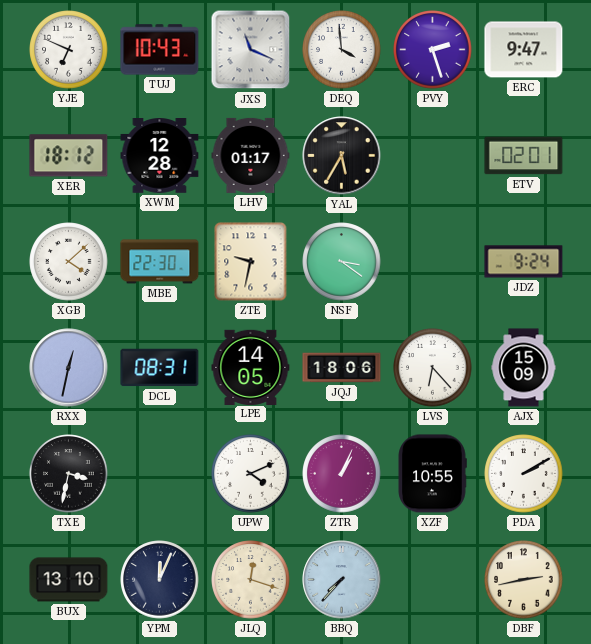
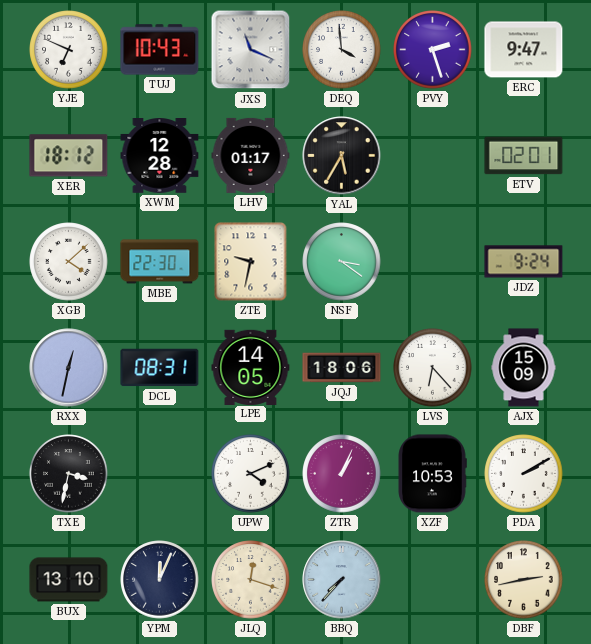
XZF: 10:55 -> 10:53 (432, 474)
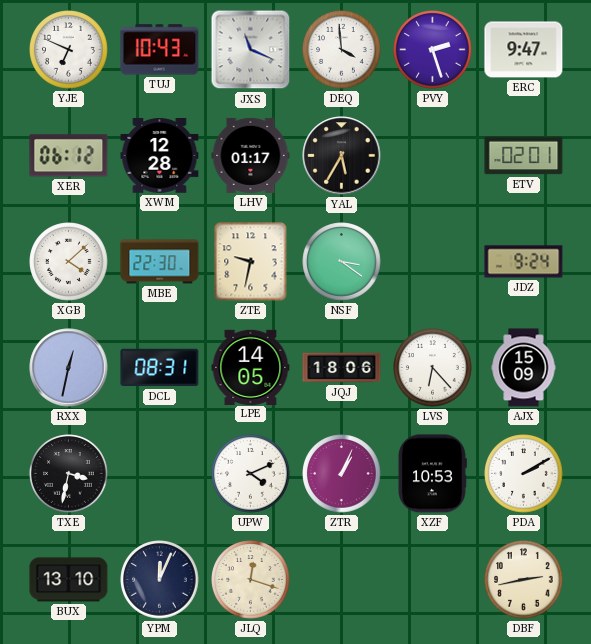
XER: 18:12 -> 06:12 (69, 156)
BBQ: 7:37 -> none (342, 580)
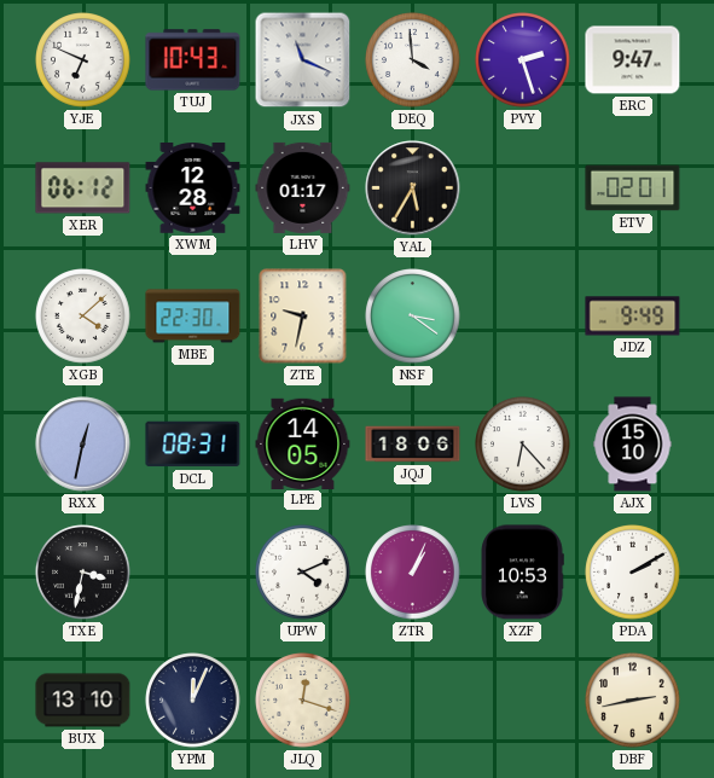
JDZ: 9:24 -> 9:49 (633, 317)
AJX: 15:09 -> 15:10 (633, 445)
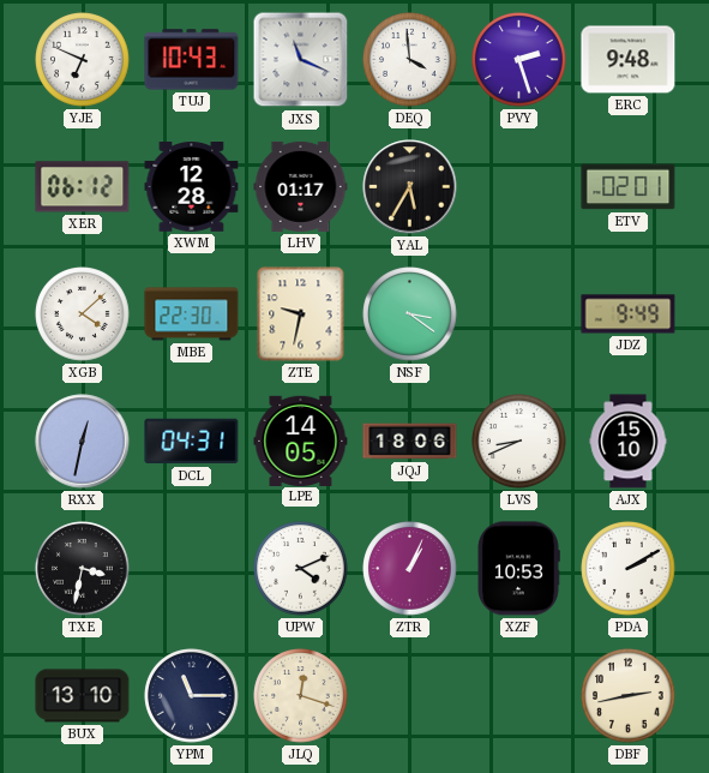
ERC: 9:47 -> 9:48 (629, 60)
DCL: 08:31 -> 04:31 (192, 442)
LVS: 6:23 -> 8:41 (519, 442)
YPM: 12:04 -> 11:15 (192, 696)
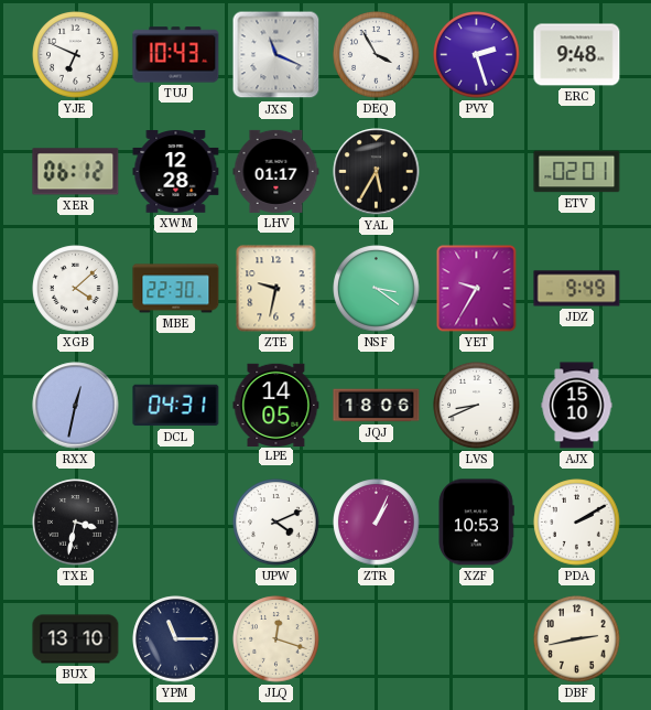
DEQ: 3:59 -> 3:55 (377, 55)
YET: none -> 9:35 (477, 289)
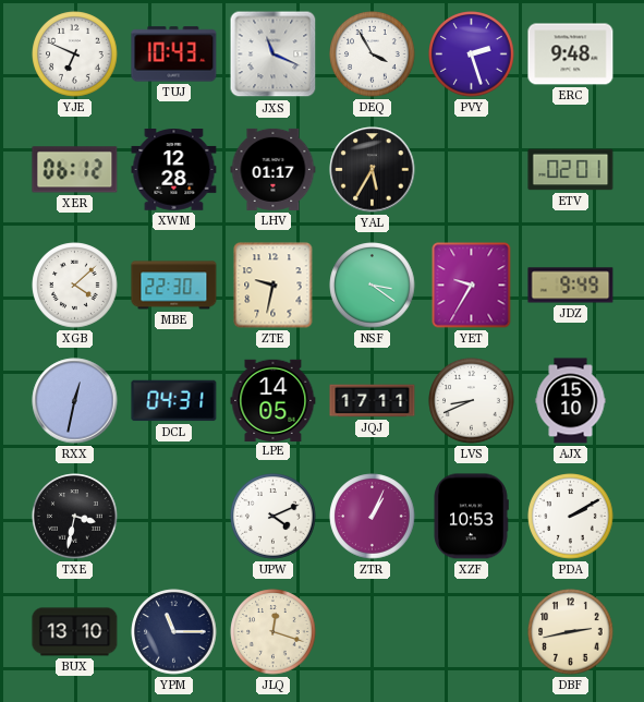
JQJ: 18:06 -> 17:11 (373, 401)
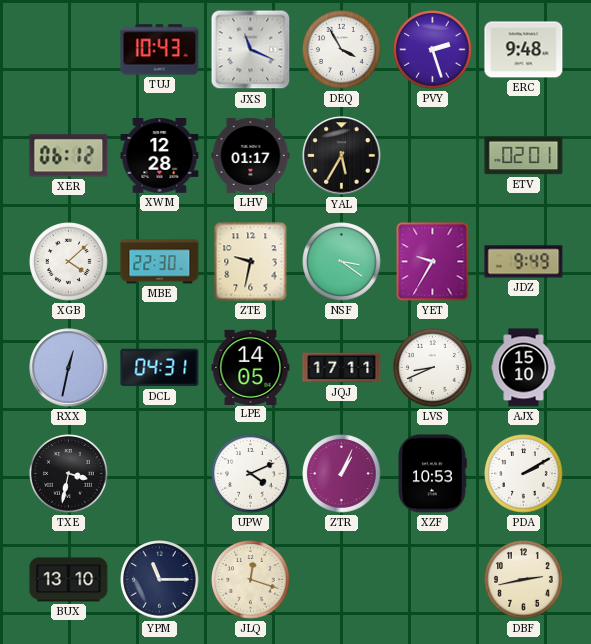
YJE: 6:49 -> none (75, 55)
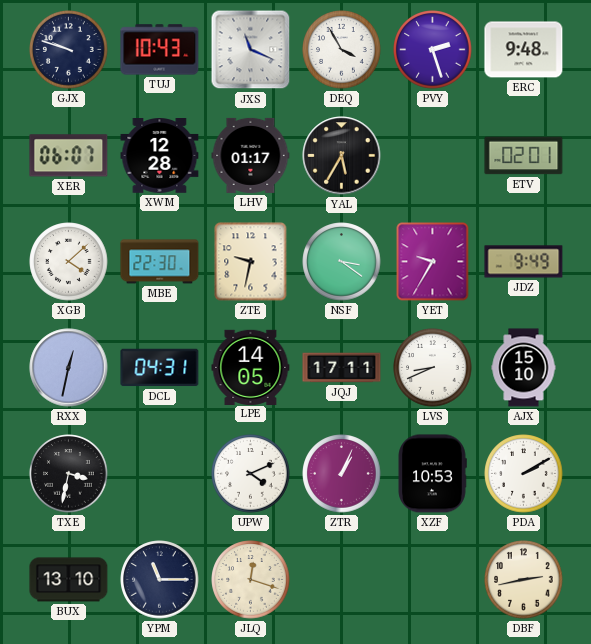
GJX: none -> 9:48 (69, 50)
XER: 06:12 -> 06:07 (69, 156)
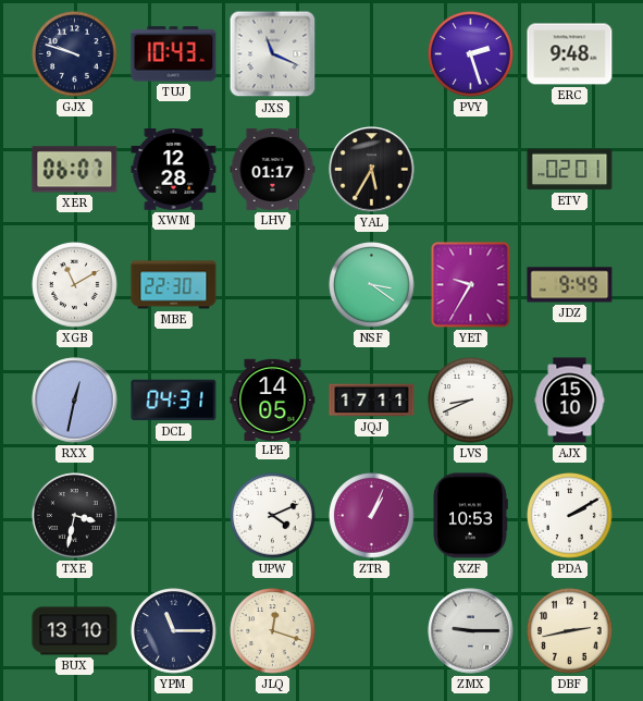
DEQ: 3:55 -> none (342, 50)
XGB: 4:08 -> 11:10 (75, 285)
ZTE: 9:32 -> none (251, 262)
ZMX: none -> 9:15 (471, 631)
